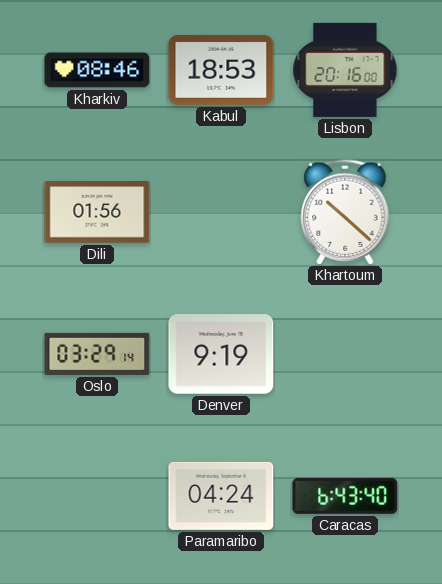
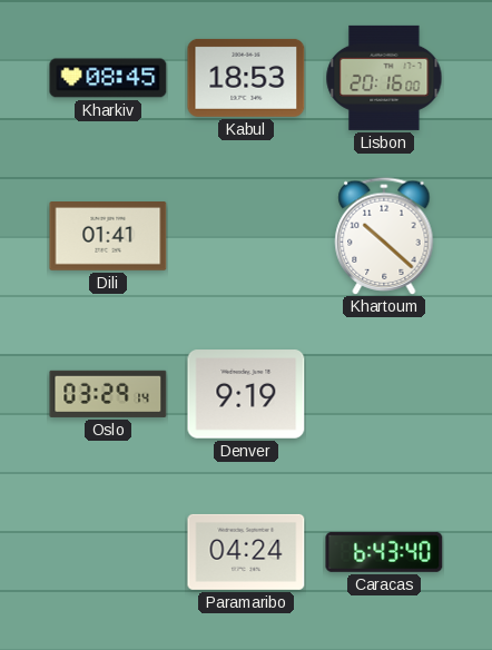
Kharkiv: 08:46 -> 08:45 (108, 78)
Dili: 01:56 -> 01:41 (108, 237)
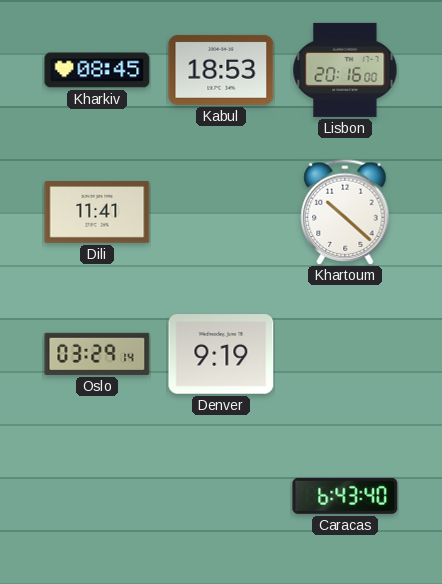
Dili: 01:41 -> 11:41 (97, 213)
Paramaribo: 04:24 -> none (246, 552)
